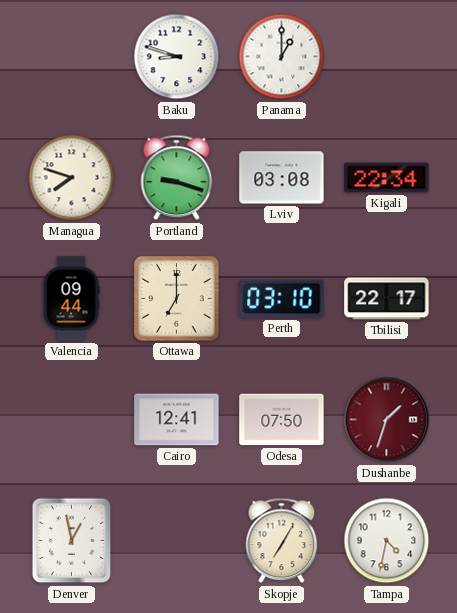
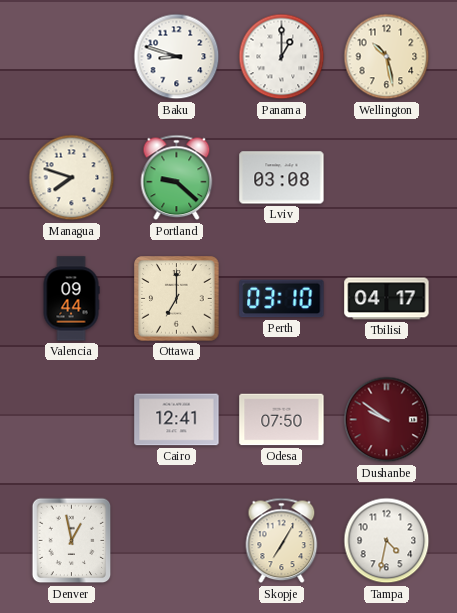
Wellington: none -> 10:28 (387, 57)
Portland: 9:18 -> 9:22 (177, 178)
Kigali: 22:34 -> none (387, 178)
Tbilisi: 22:17 -> 04:17 (387, 299)
Dushanbe: 1:33 -> 9:51 (387, 420)
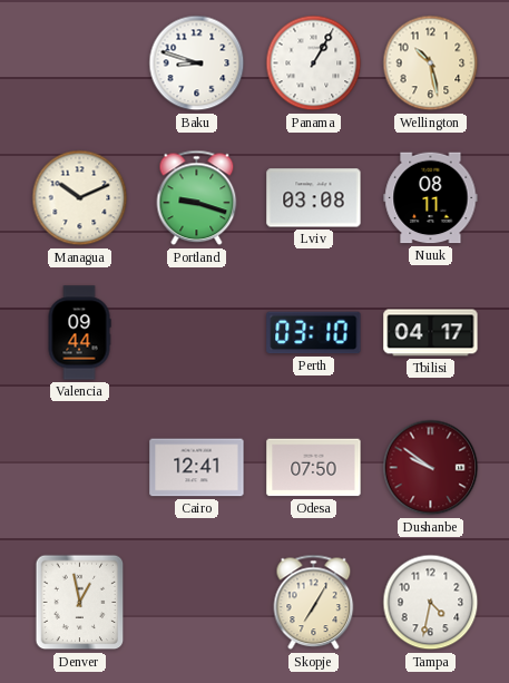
Panama: 1:00 -> 1:05 (314, 64)
Managua: 7:48 -> 10:11 (80, 198)
Portland: 9:22 -> 9:18 (197, 198)
Nuuk: none -> 08:11 (431, 198)
Ottawa: 7:00 -> none (177, 299)
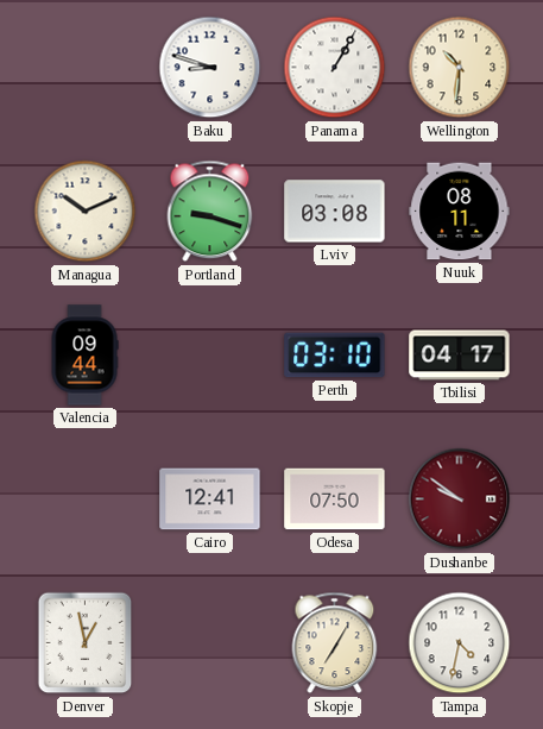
Wellington: 10:28 -> 10:31 (460, 68)
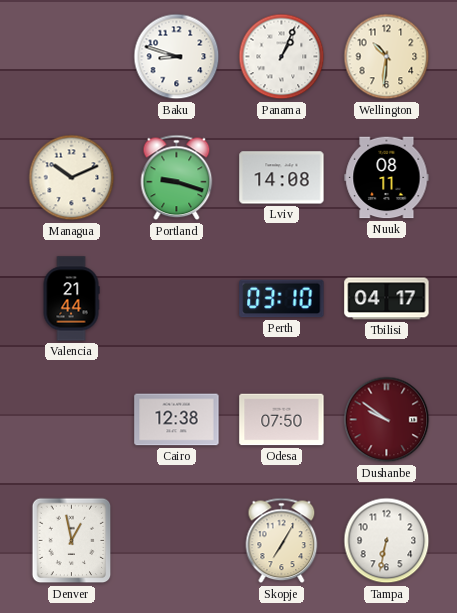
Panama: 1:05 -> 1:04 (282, 57)
Lviv: 03:08 -> 14:08 (282, 178)
Valencia: 09:44 -> 21:44 (71, 299)
Cairo: 12:41 -> 12:38 (177, 420)
Tampa: 4:32 -> 6:32 (387, 541)
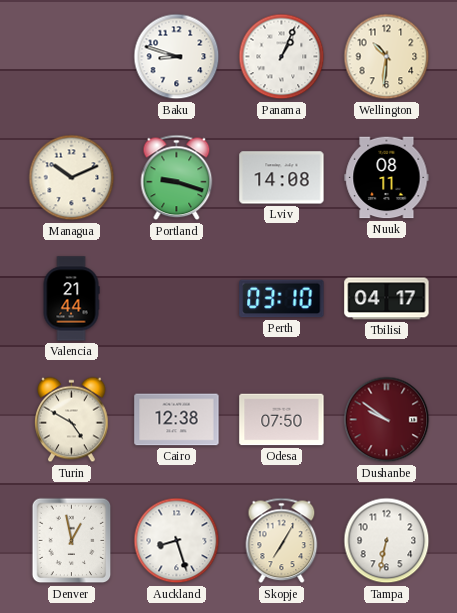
Turin: none -> 4:50 (72, 420)
Auckland: none -> 8:27 (177, 541)
